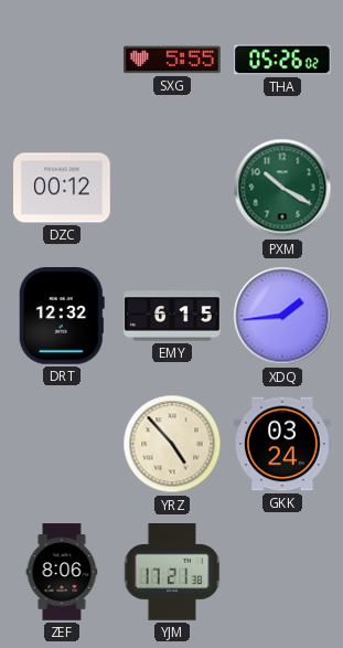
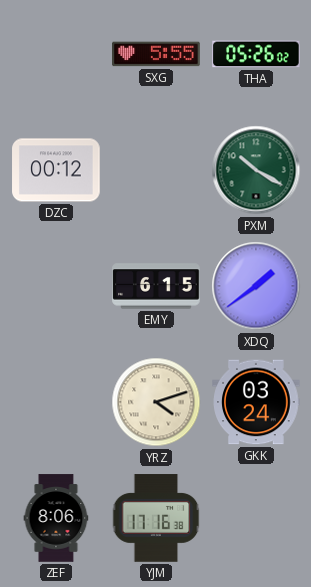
DRT: 12:32 -> none (62, 317)
XDQ: 1:44 -> 1:39 (256, 286)
YRZ: 4:53 -> 4:12 (156, 402)
YJM: 17:21 -> 17:16 (156, 518)
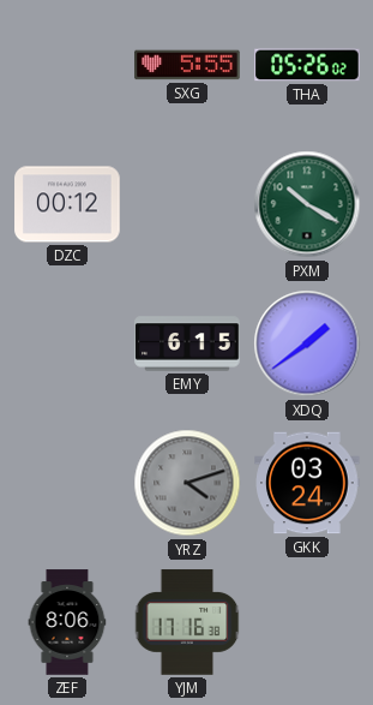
YRZ dial: cream -> grey (187, 483)
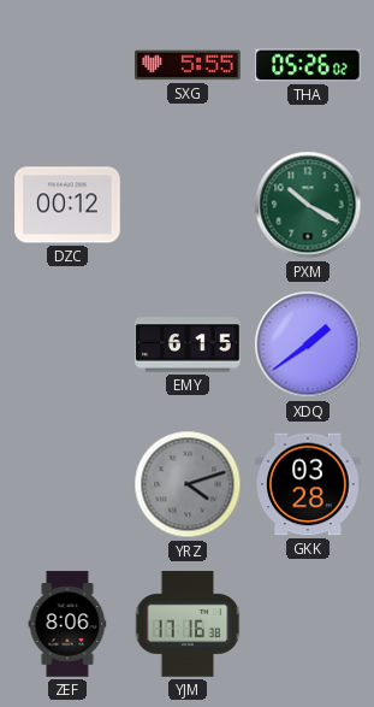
GKK: 03:24 -> 03:28 (308, 484)
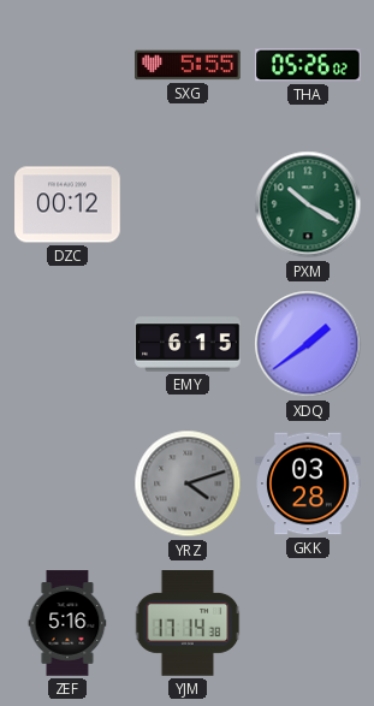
ZEF: 8:06 -> 5:16 (67, 623)
YJM: 17:16 -> 17:14 (188, 623)
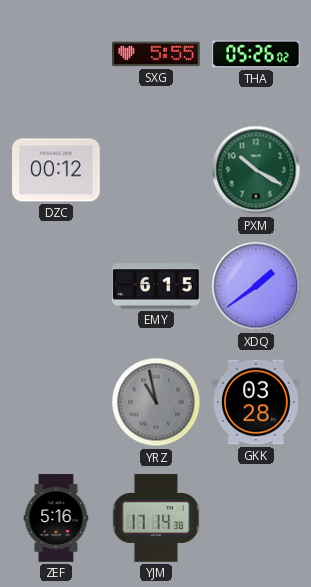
YRZ: 4:12 -> 10:58 (156, 402)
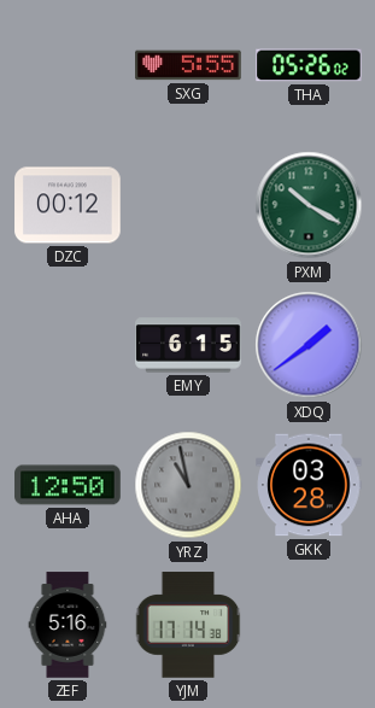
AHA: none -> 12:50 (68, 485)
